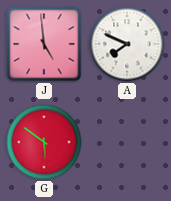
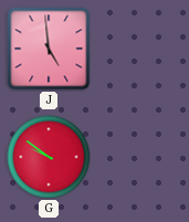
A: 7:49 -> none (127, 44)
G: 5:51 -> 9:51 (49, 157)
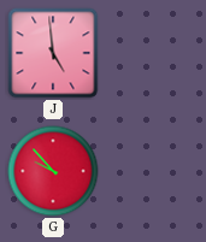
G: 9:51 -> 9:53 (53, 171)
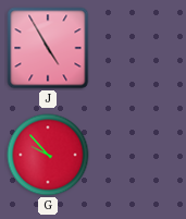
J: 4:59 -> 4:55 (48, 48)
